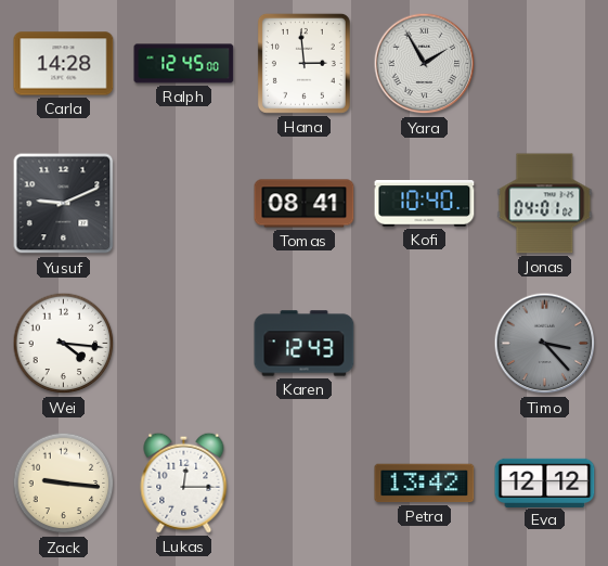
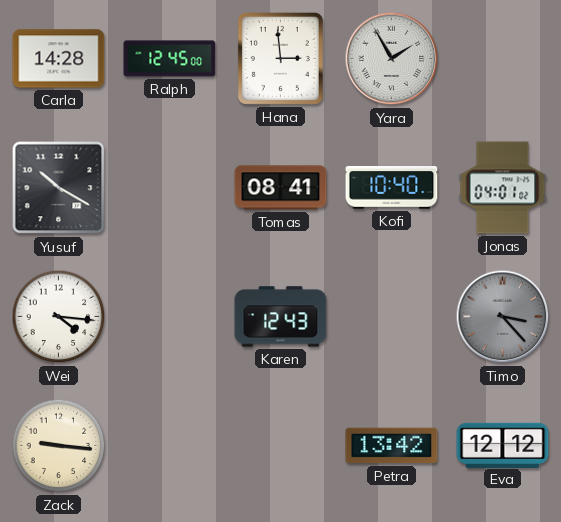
Yusuf: 9:11 -> 10:20 (59, 188)
Lukas: 12:15 -> none (184, 483)
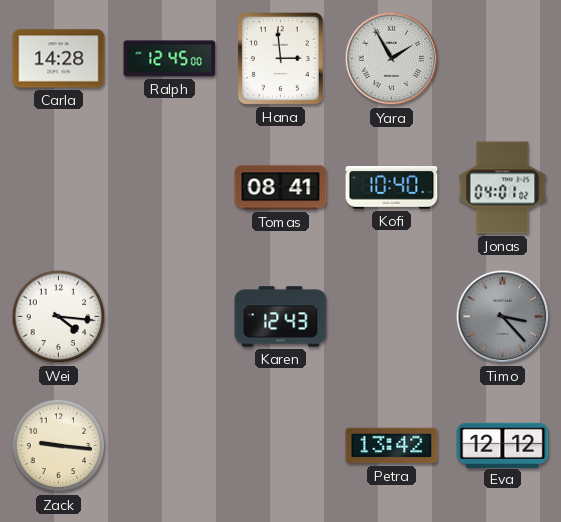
Yusuf: 10:20 -> none (59, 188)
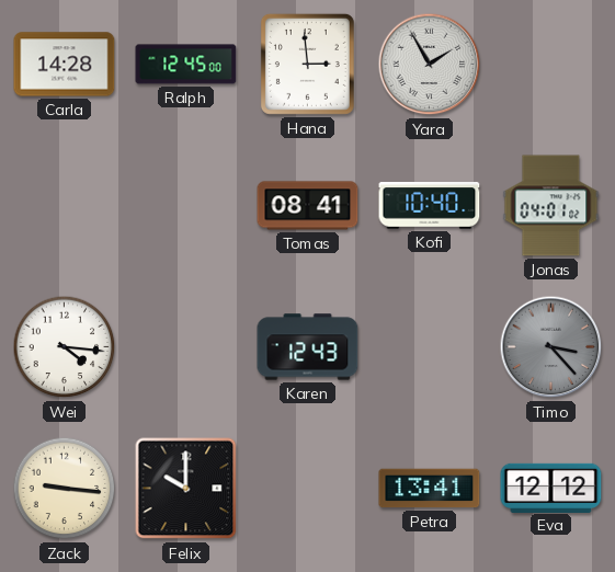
Felix: none -> 10:00 (186, 489)
Petra: 13:42 -> 13:41 (430, 489)
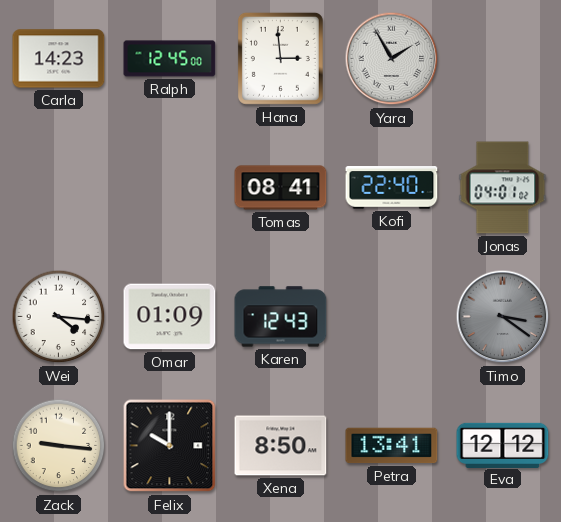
Carla: 14:28 -> 14:23 (59, 59)
Kofi: 10:40 -> 22:40 (392, 188)
Omar: none -> 01:09 (170, 317)
Timo: 3:23 -> 3:21 (503, 317)
Xena: none -> 8:50 (281, 446)
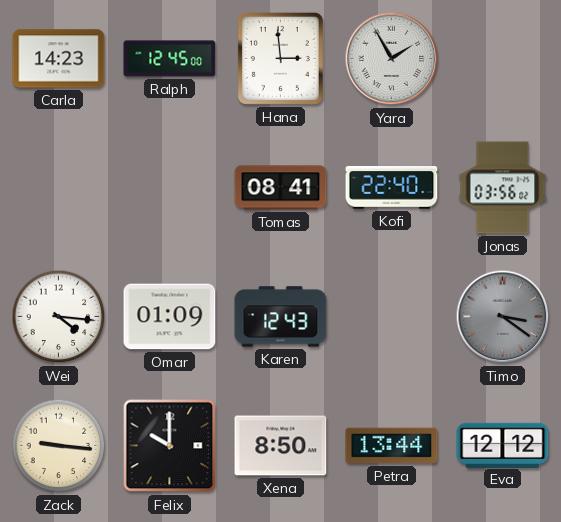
Jonas: 04:01 -> 03:56 (503, 188)
Petra: 13:41 -> 13:44 (392, 446)
